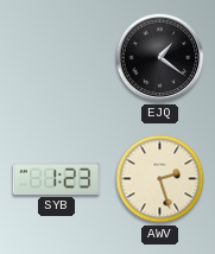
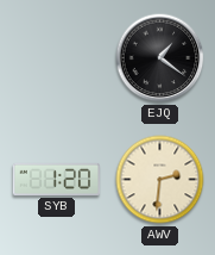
SYB: 1:23 -> 1:20 (57, 179)
AWV: 2:27 -> 2:31 (160, 180)
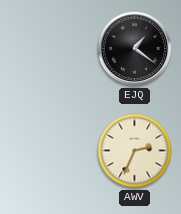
SYB: 1:20 -> none (57, 179)
AWV: 2:31 -> 2:34 (135, 151)
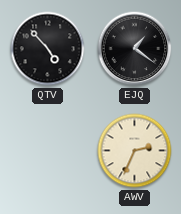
QTV: none -> 4:53 (48, 49)
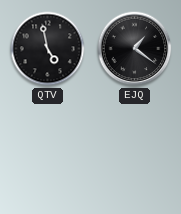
QTV: 4:53 -> 4:58 (48, 49)
AWV: 2:34 -> none (135, 151)
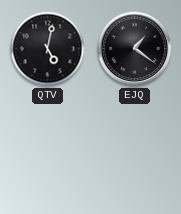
QTV: 4:58 -> 5:02 (48, 49)
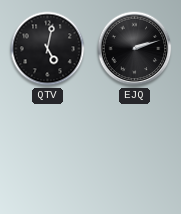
EJQ: 1:21 -> 2:12 (135, 49)
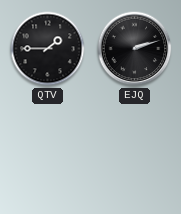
QTV: 5:02 -> 1:45 (48, 49)
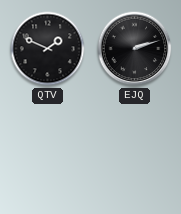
QTV: 1:45 -> 1:49 (48, 49)
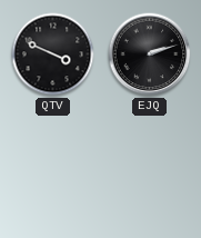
QTV: 1:49 -> 3:49 (53, 54)
